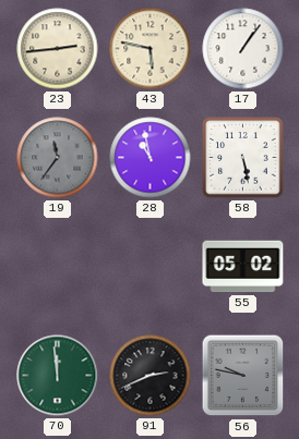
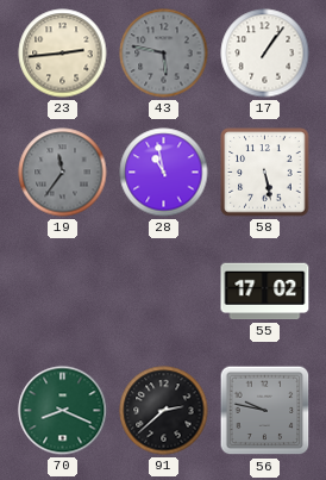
43 dial: cream -> grey (164, 54)
55: 05:02 -> 17:02 (265, 292)
70: 11:59 -> 8:19 (63, 411)
91: 2:41 -> 2:38 (164, 411)
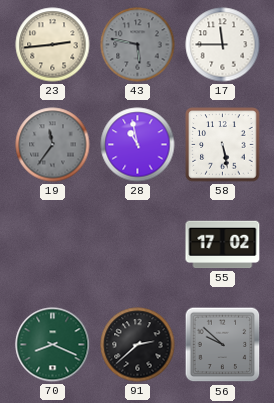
17: 1:06 -> 11:45 (223, 45)
56: 9:47 -> 9:52 (223, 345)
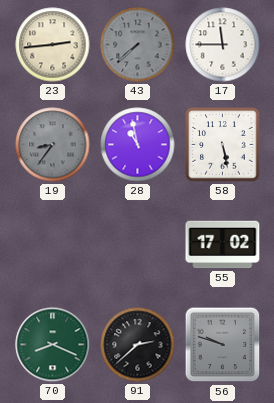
43: 5:47 -> 7:38 (138, 45)
19: 11:36 -> 8:36 (53, 145)
56: 9:52 -> 9:48 (223, 345)
